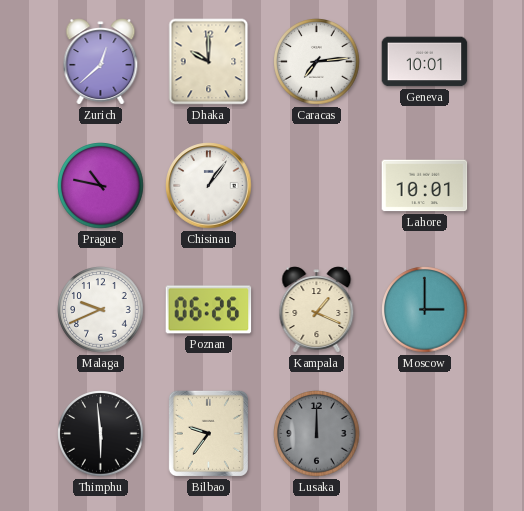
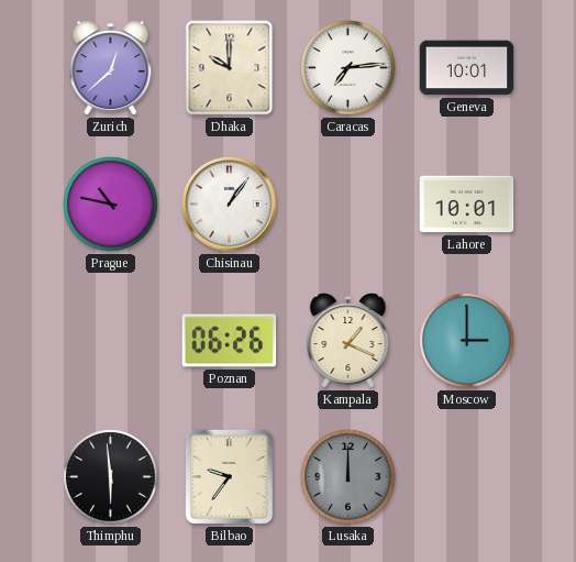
Malaga: 9:41 -> none (101, 310)
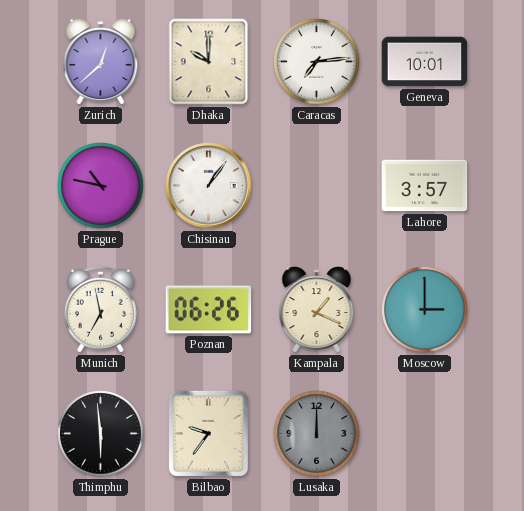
Lahore: 10:01 -> 3:57 (425, 186)
Munich: none -> 6:58 (100, 309)
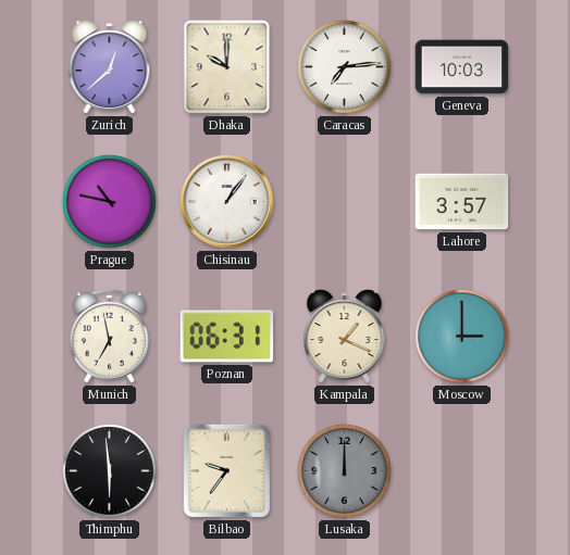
Geneva: 10:01 -> 10:03 (462, 67)
Poznan: 06:26 -> 06:31 (227, 337)
